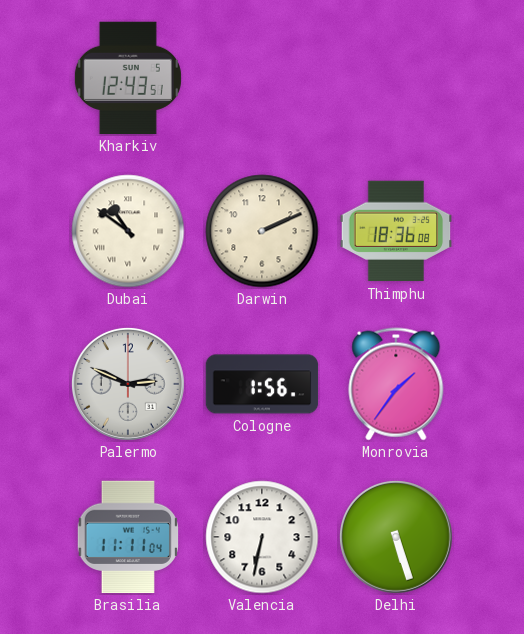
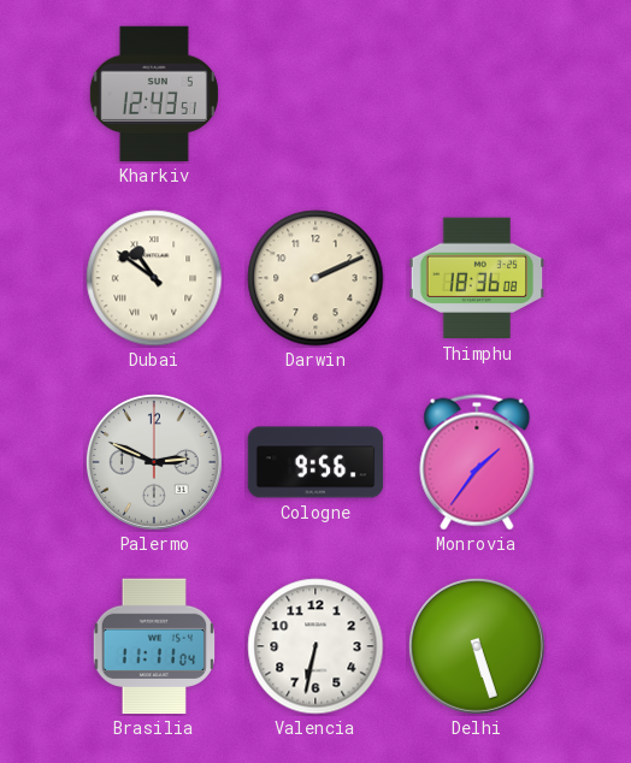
Cologne: 1:56 -> 9:56 (315, 462)
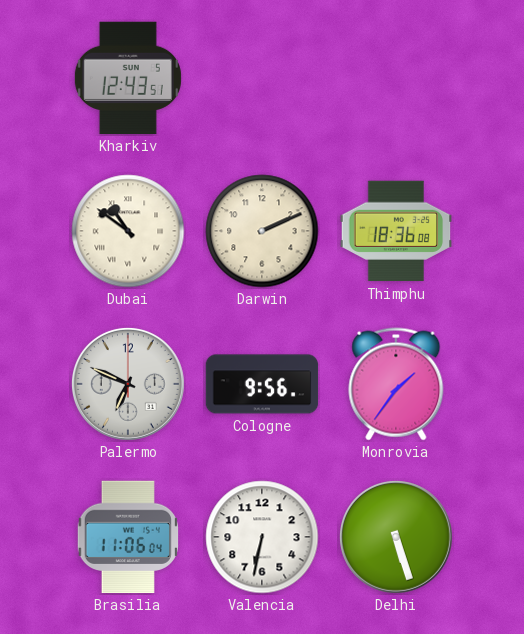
Palermo: 2:49 -> 6:49 (128, 384)
Brasilia: 11:11 -> 11:06 (127, 537)
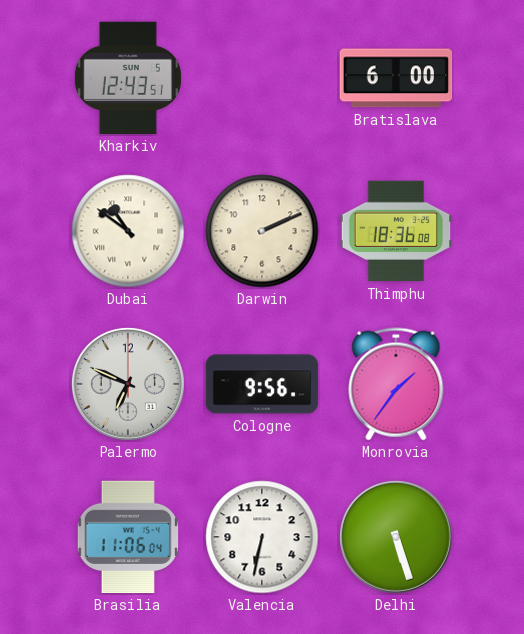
Bratislava: none -> 6:00 (396, 78)
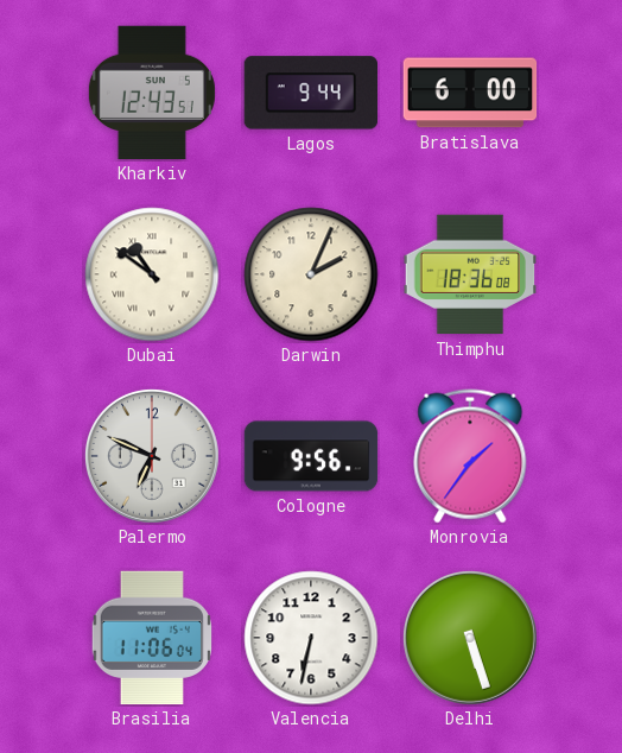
Lagos: none -> 9:44 (310, 93)
Darwin: 2:11 -> 2:04 (311, 274)
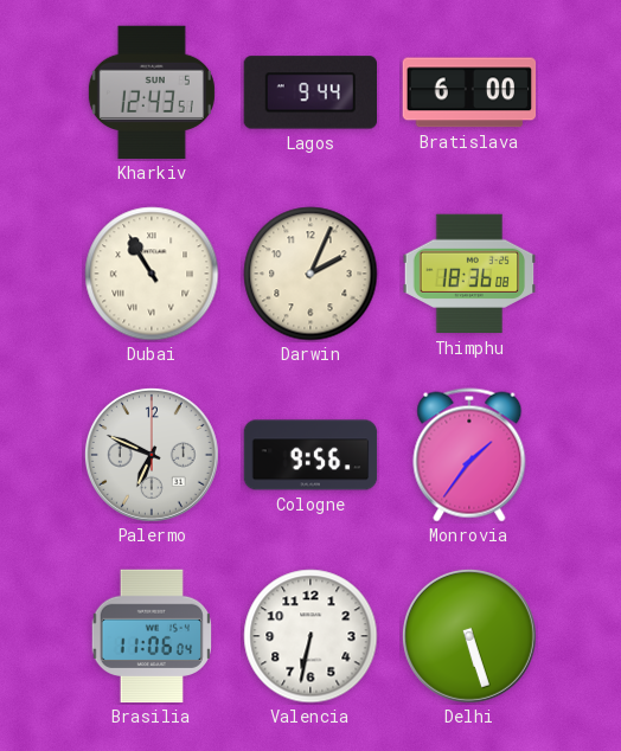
Dubai: 10:51 -> 10:55 (152, 274)
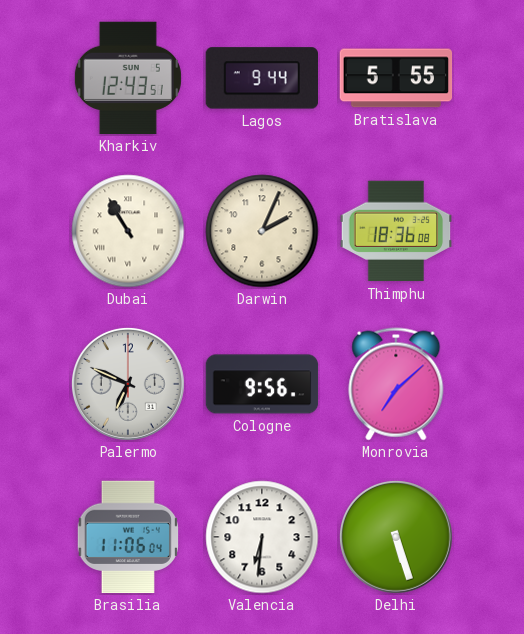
Bratislava: 6:00 -> 5:55 (396, 78)
Monrovia: 1:36 -> 7:08 (396, 384)
Valencia: 6:32 -> 6:31 (262, 537)
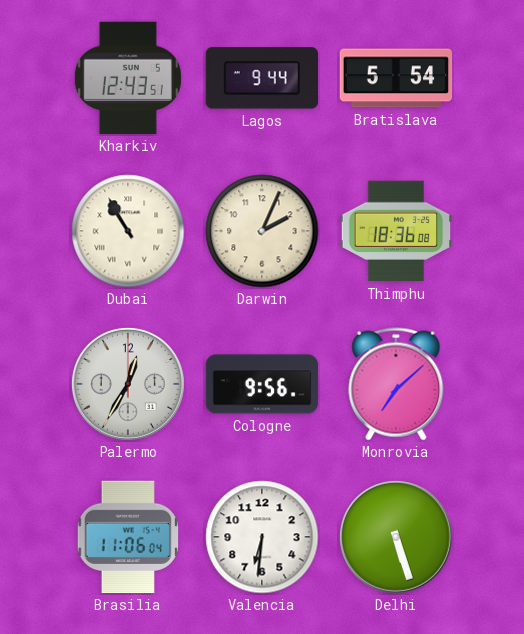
Bratislava: 5:55 -> 5:54 (396, 78)
Palermo: 6:49 -> 12:35 (128, 384)
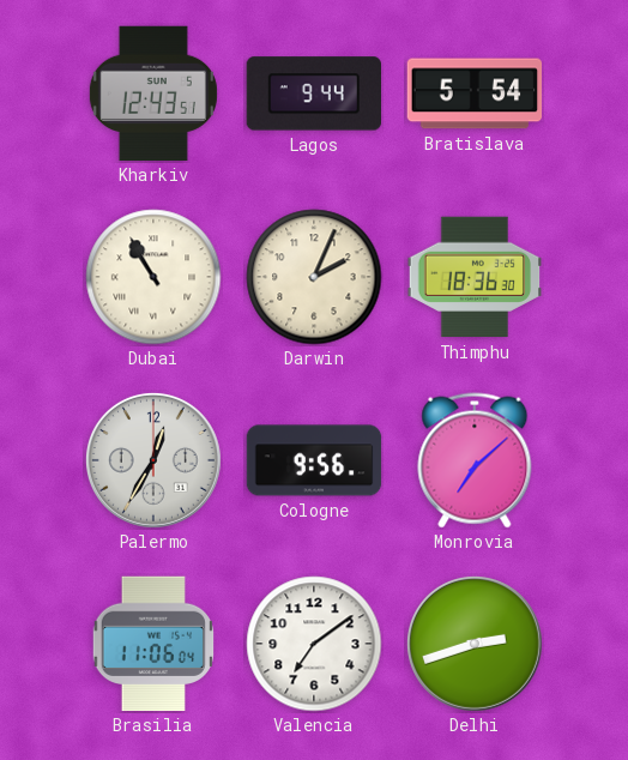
Thimphu: 18:36:08 -> 18:36:30 (475, 277)
Valencia: 6:31 -> 7:09 (314, 644)
Delhi: 5:27 -> 2:42 (475, 644)
